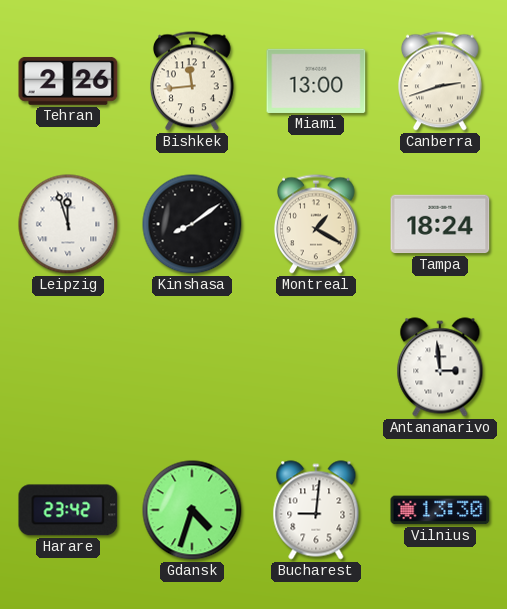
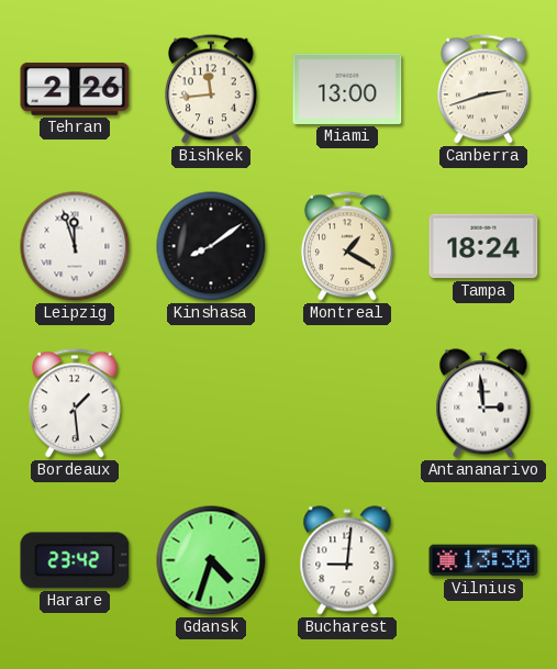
Bordeaux: none -> 1:29 (76, 403)
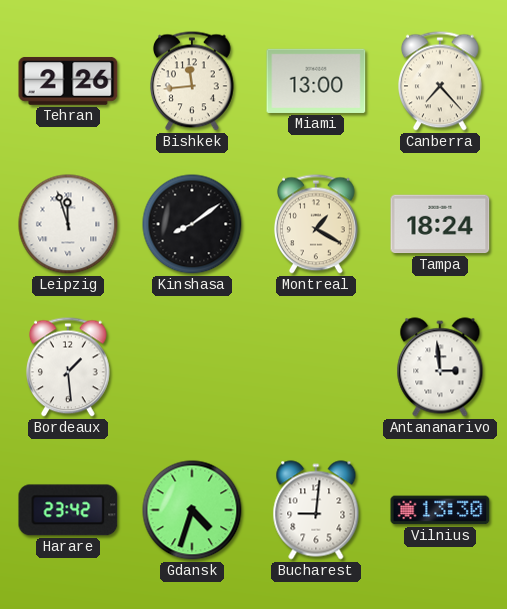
Canberra: 2:42 -> 7:23 (441, 81)
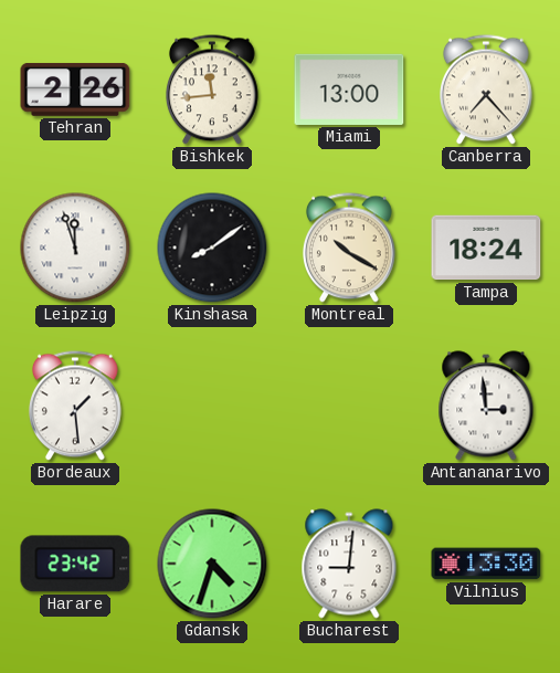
Montreal: 1:20 -> 10:20 (350, 248)
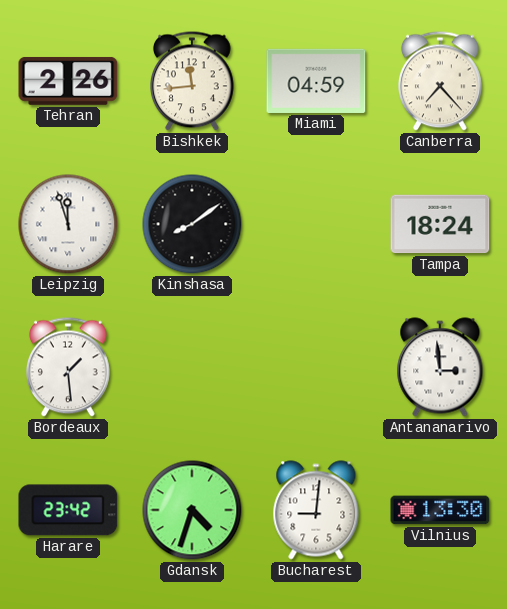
Miami: 13:00 -> 04:59 (316, 81)
Montreal: 10:20 -> none (350, 248)
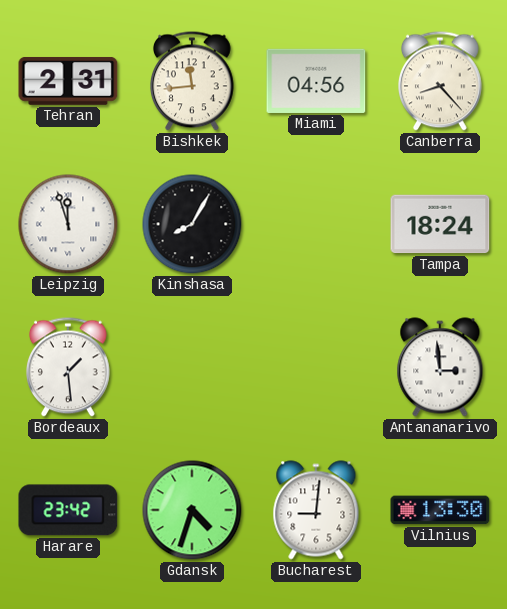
Tehran: 2:26 -> 2:31 (68, 81)
Miami: 04:59 -> 04:56 (316, 81)
Canberra: 7:23 -> 8:23 (441, 81)
Kinshasa: 8:09 -> 8:05 (192, 224)
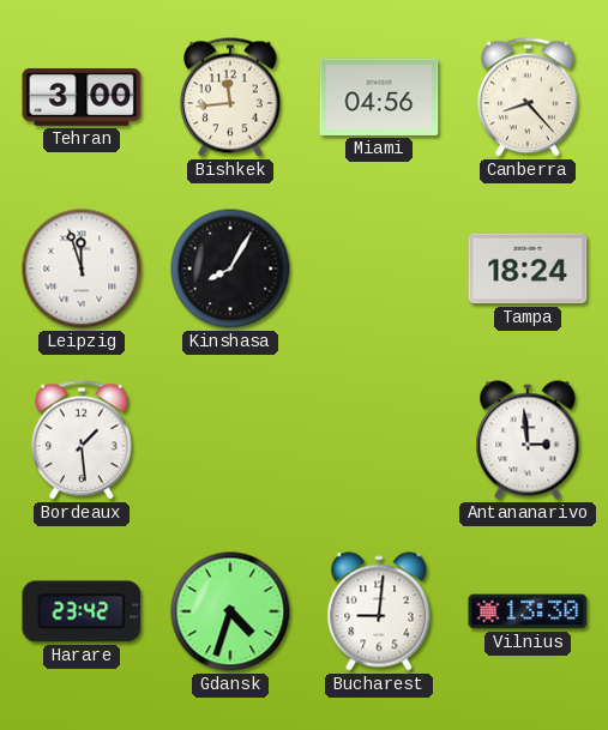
Tehran: 2:31 -> 3:00 (82, 97)
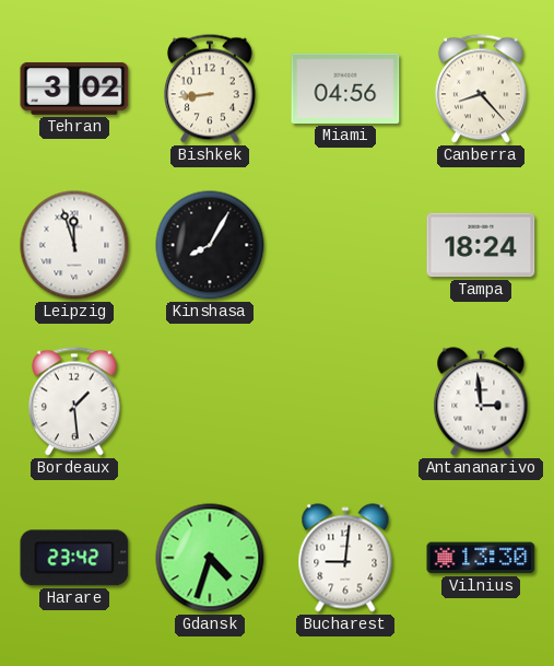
Tehran: 3:00 -> 3:02 (74, 89)
Bishkek: 11:44 -> 8:44 (211, 89)
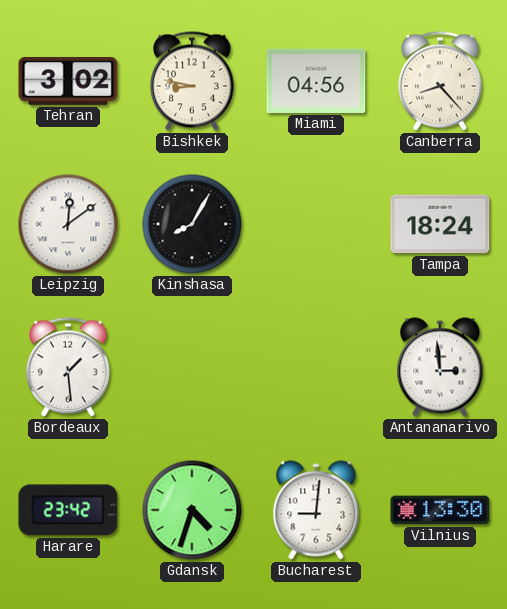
Bishkek: 8:44 -> 8:47 (193, 81)
Leipzig: 11:57 -> 12:09 (68, 224)
